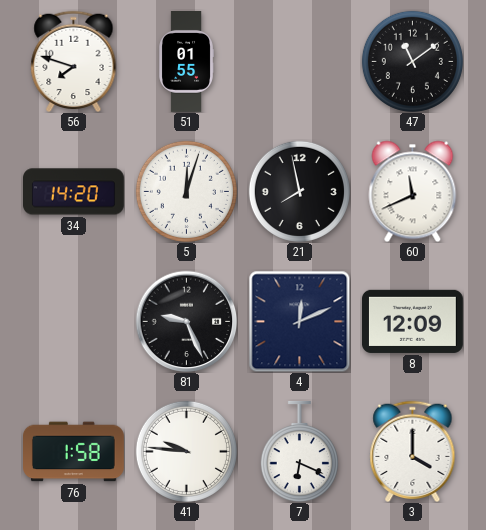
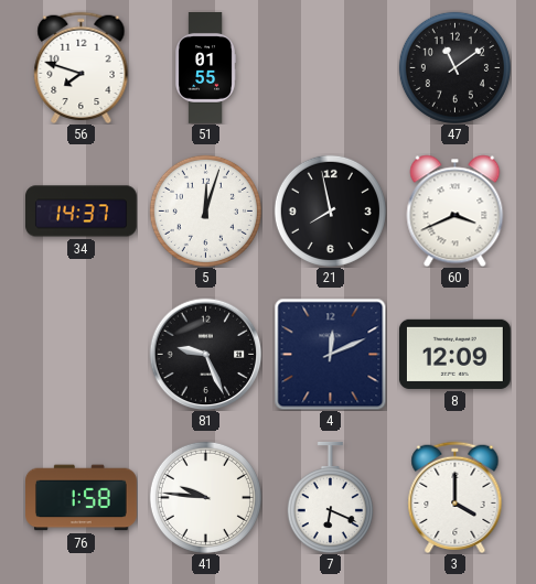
34: 14:20 -> 14:37 (82, 212)
60: 11:41 -> 3:41 (455, 210)
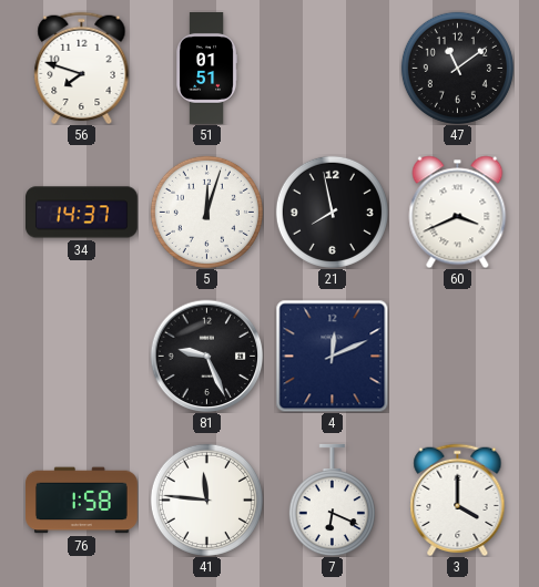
51: 01:55 -> 01:51 (206, 69)
8: 12:09 -> none (454, 354)
41: 9:46 -> 11:46 (206, 500)
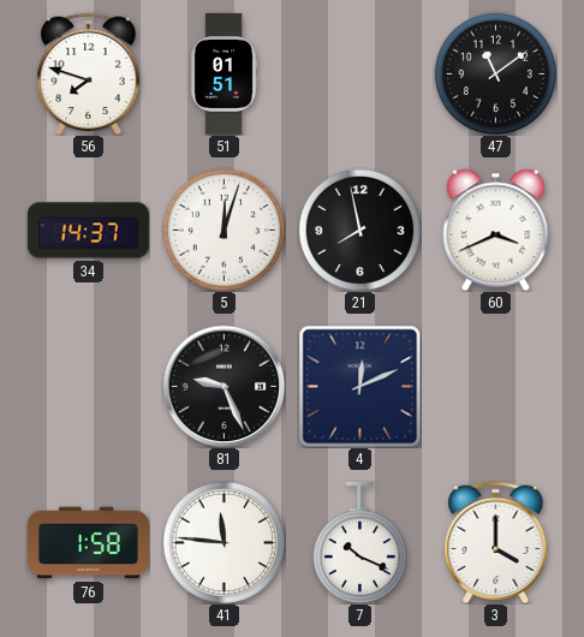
7: 6:19 -> 10:19 (359, 542)
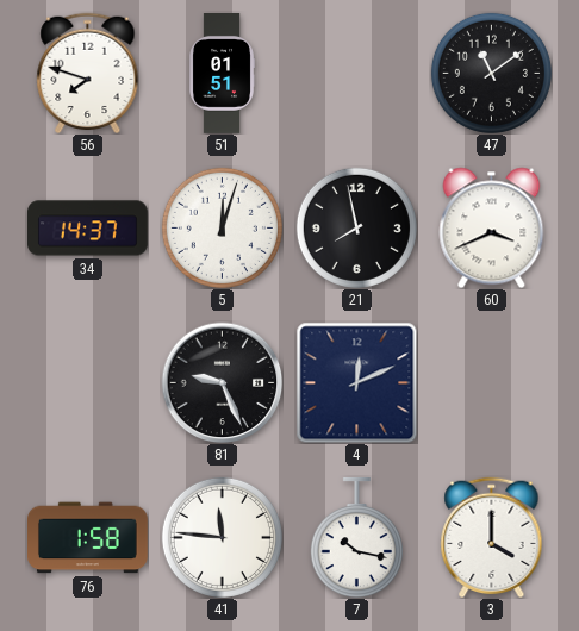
7: 10:19 -> 10:17 (356, 537)
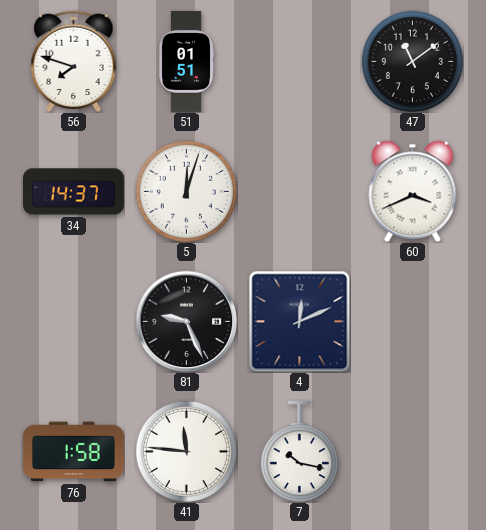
21: 7:58 -> none (356, 227)
3: 4:00 -> none (492, 537)
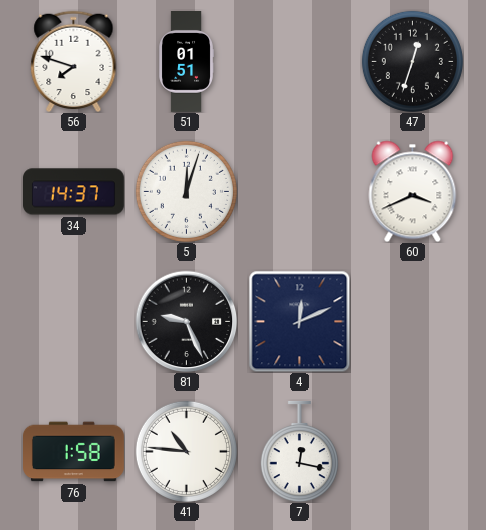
47: 11:09 -> 12:33 (412, 61)
41: 11:46 -> 10:46 (186, 451)
7: 10:17 -> 12:17 (299, 451)
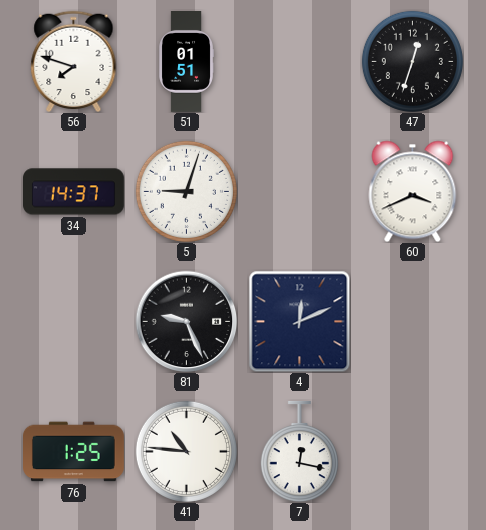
5: 12:03 -> 9:03 (186, 191)
76: 1:58 -> 1:25 (74, 452)
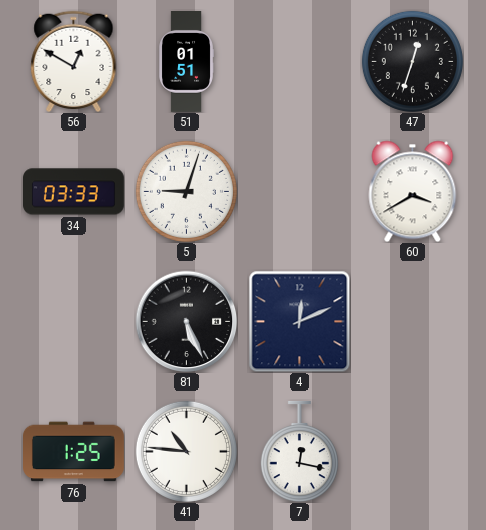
56: 7:48 -> 12:50 (74, 61)
34: 14:37 -> 03:33 (74, 192)
60: 3:41 -> 3:40 (413, 191)
81: 9:26 -> 5:26 (186, 321)
